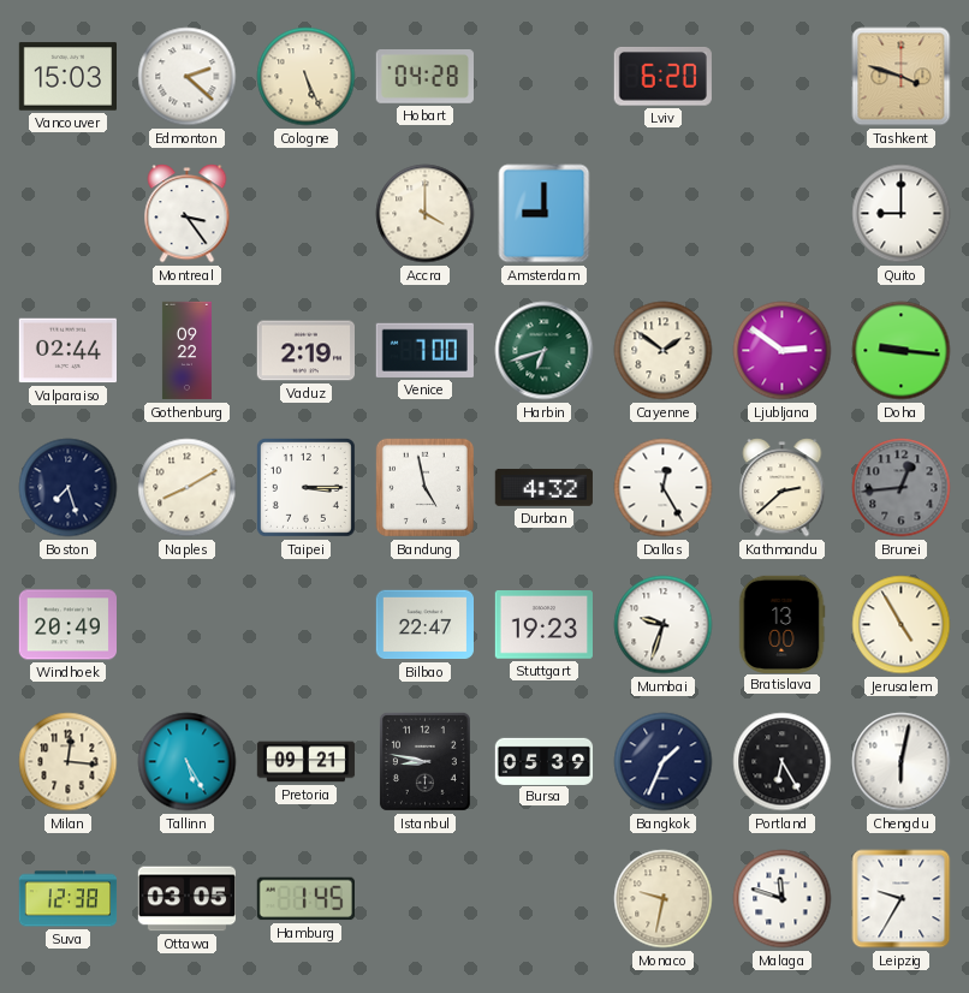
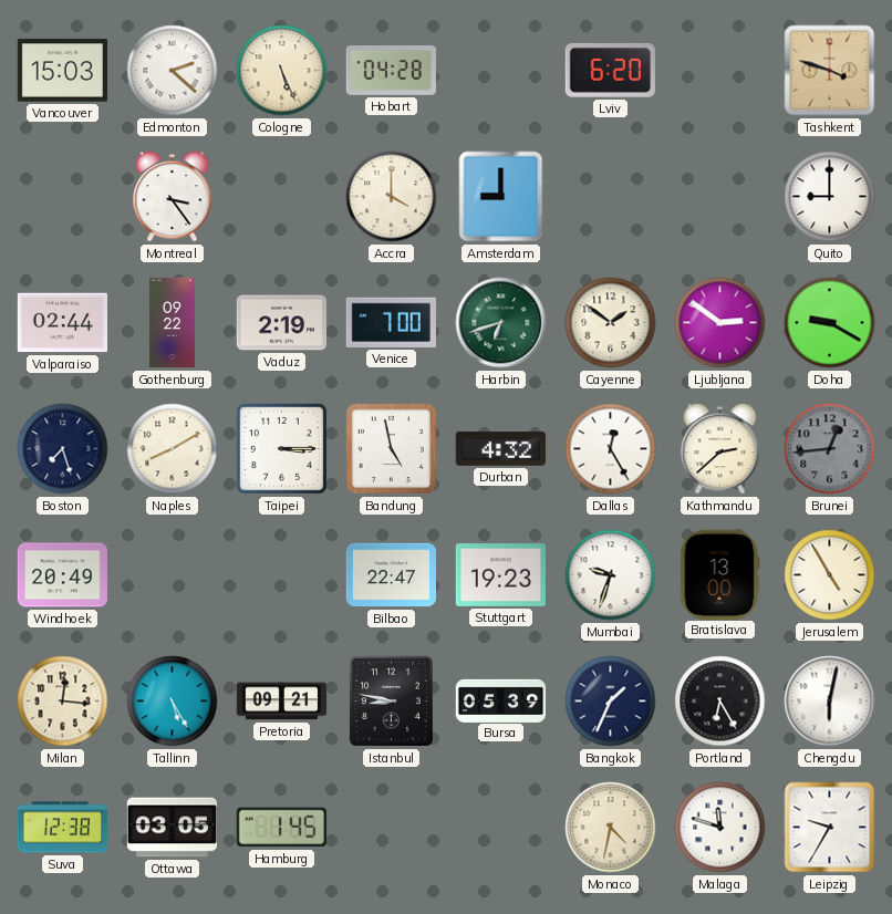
Doha: 9:16 -> 9:20 (830, 323)
Monaco: 9:32 -> 4:32 (611, 828)
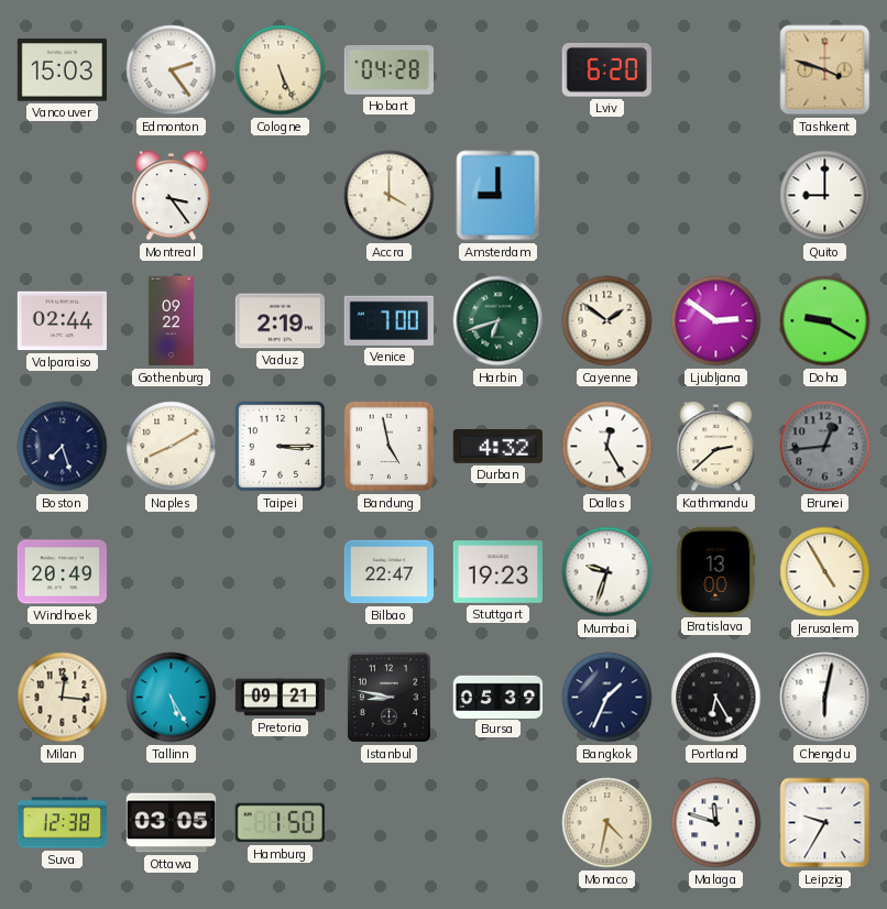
Edmonton: 2:22 -> 2:24 (172, 70)
Hamburg: 1:45 -> 1:50 (280, 823)
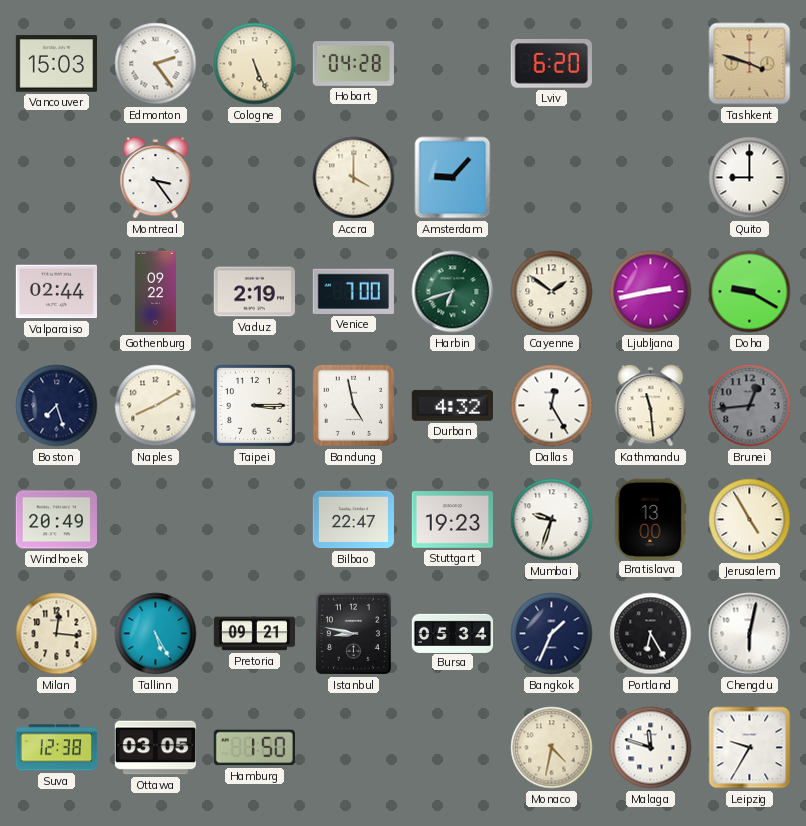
Amsterdam: 9:00 -> 9:07 (453, 178)
Ljubljana: 2:51 -> 2:43 (651, 292)
Kathmandu: 2:38 -> 11:29 (651, 406)
Bursa: 05:39 -> 05:34 (453, 633)
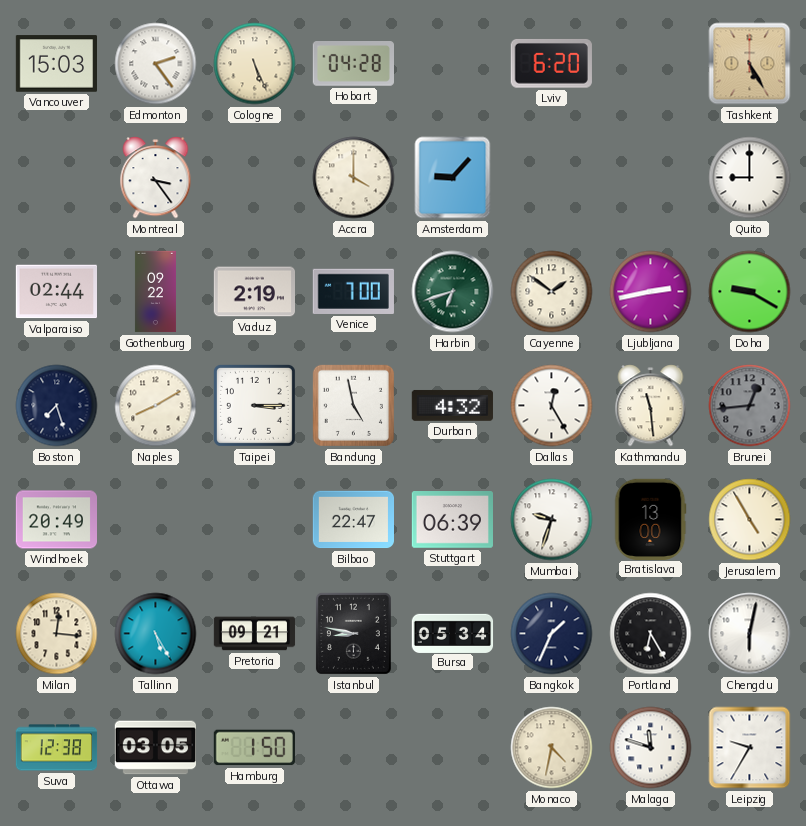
Tashkent: 3:48 -> 5:25 (750, 64)
Stuttgart: 19:23 -> 06:39 (452, 520)
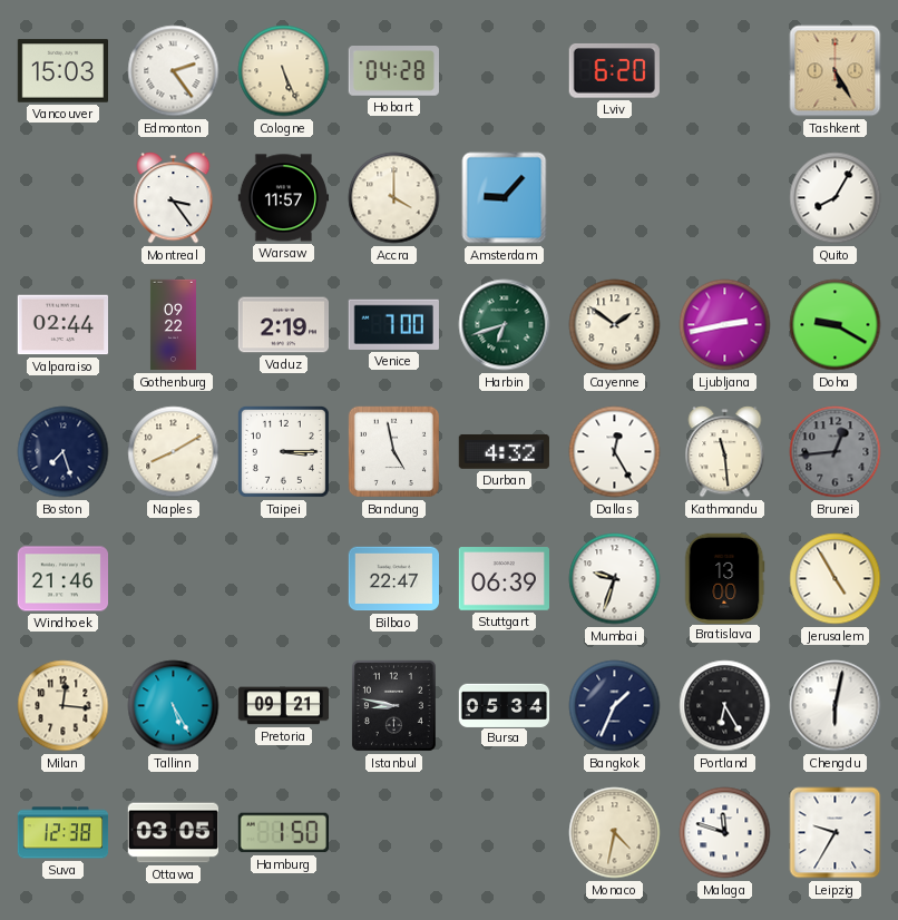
Warsaw: none -> 11:57 (283, 198)
Quito: 9:00 -> 8:05 (836, 198)
Windhoek: 20:49 -> 21:46 (62, 579)
